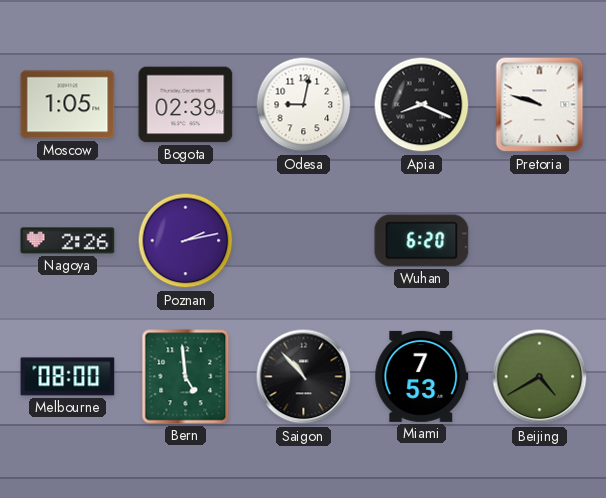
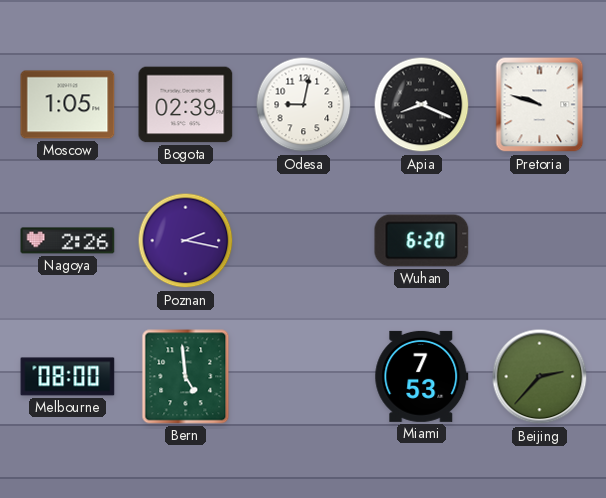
Poznan: 2:13 -> 2:17 (186, 241)
Saigon: 10:53 -> none (304, 377)
Beijing: 4:40 -> 2:37 (540, 377)
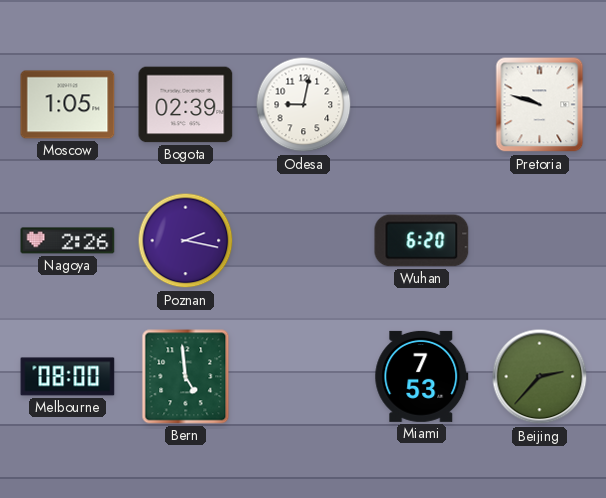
Apia: 8:19 -> none (422, 105)
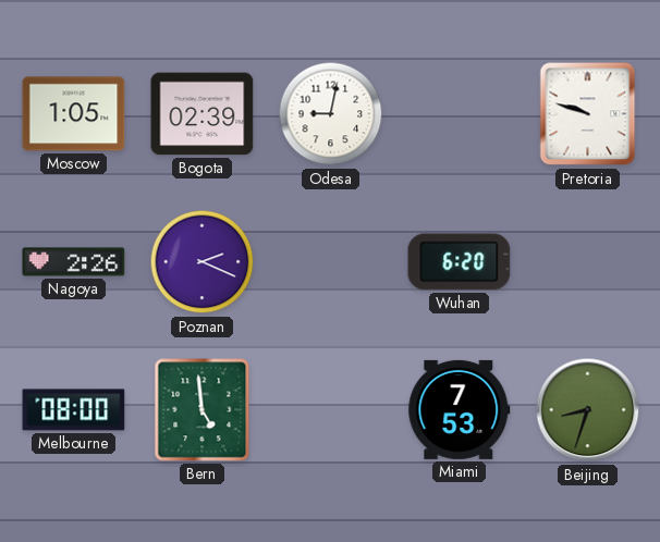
Poznan: 2:17 -> 2:19 (203, 262)
Beijing: 2:37 -> 8:33 (588, 410)
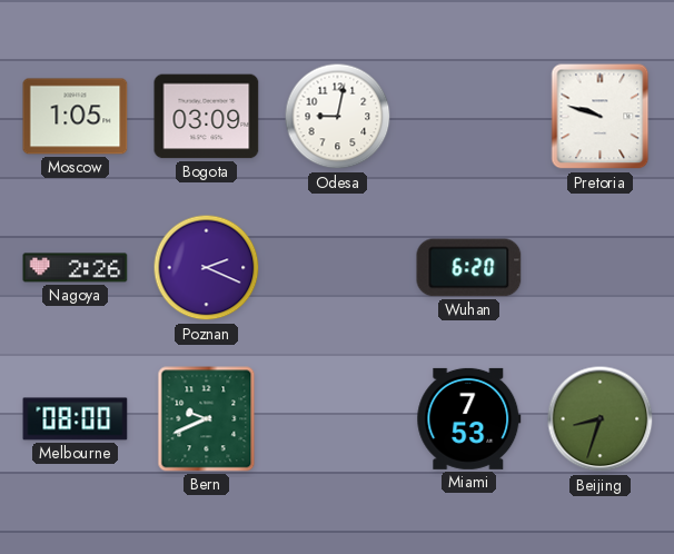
Bogota: 02:39 -> 03:09 (207, 117)
Bern: 4:59 -> 9:41 (207, 419)
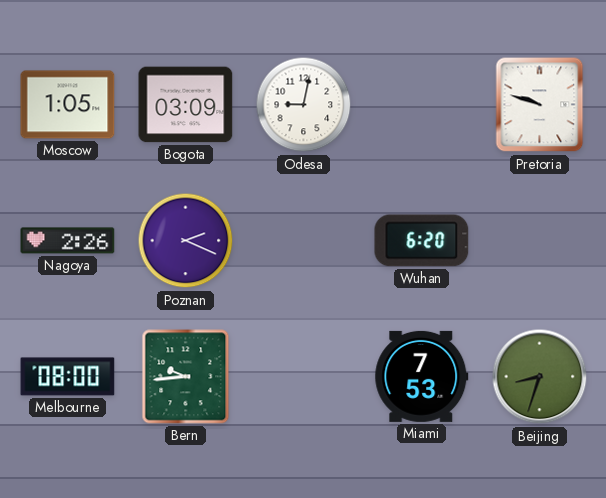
Bern: 9:41 -> 9:44 (186, 377)
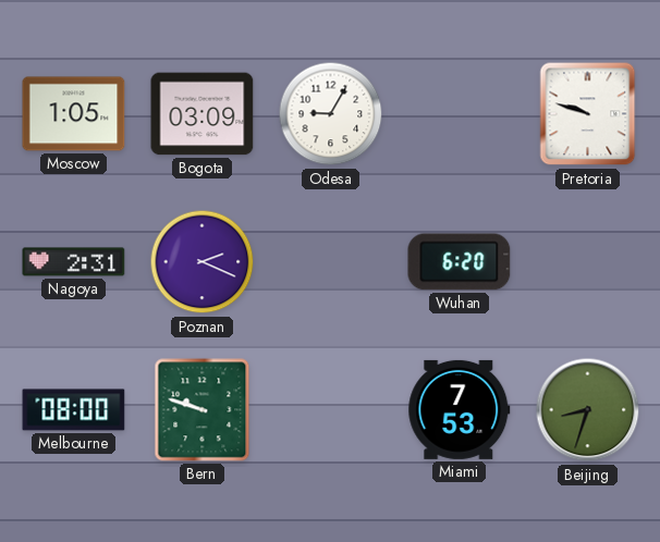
Odesa: 9:02 -> 9:05 (331, 114)
Nagoya: 2:26 -> 2:31 (74, 262)
Bern: 9:44 -> 9:48 (203, 410)
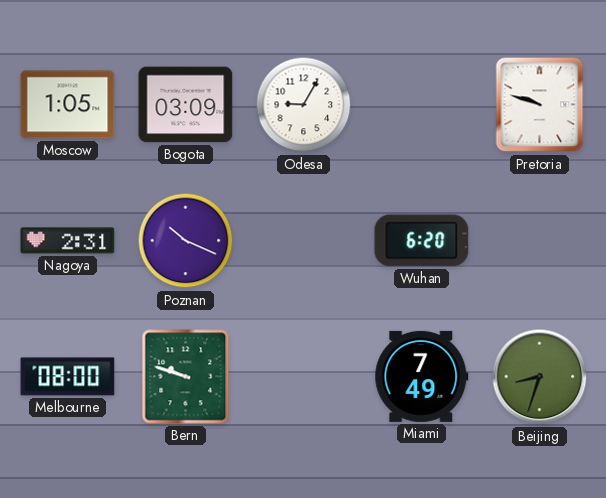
Poznan: 2:19 -> 10:19 (186, 241)
Miami: 7:53 -> 7:49 (422, 376)
